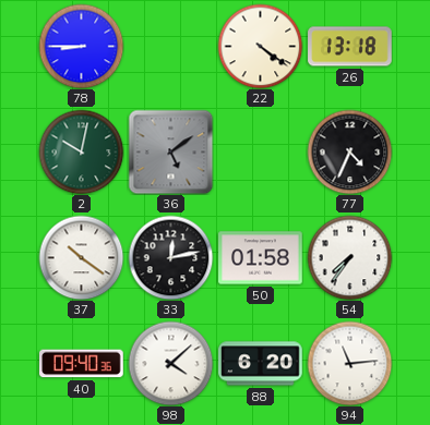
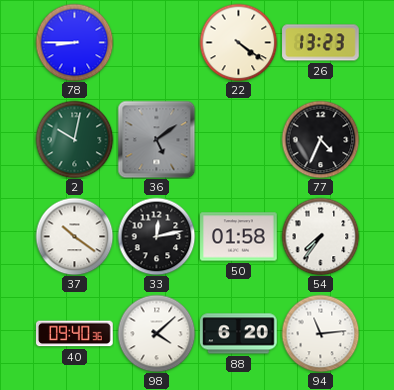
26: 13:18 -> 13:23 (321, 43)
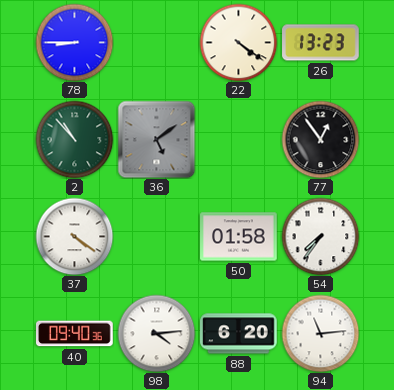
2: 10:02 -> 10:53 (74, 139)
77: 4:34 -> 12:54 (320, 139)
37: 10:21 -> 4:21 (74, 236)
33: 12:13 -> none (156, 236)
98: 4:08 -> 4:14 (156, 333)
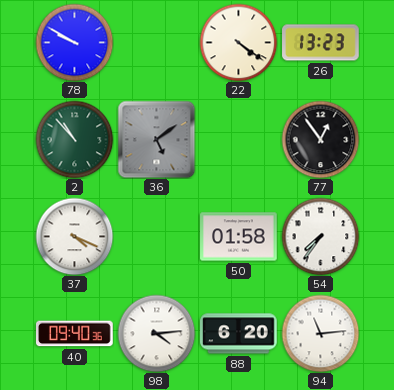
78: 8:45 -> 9:50 (74, 42)
37: 4:21 -> 4:19 (74, 236)
